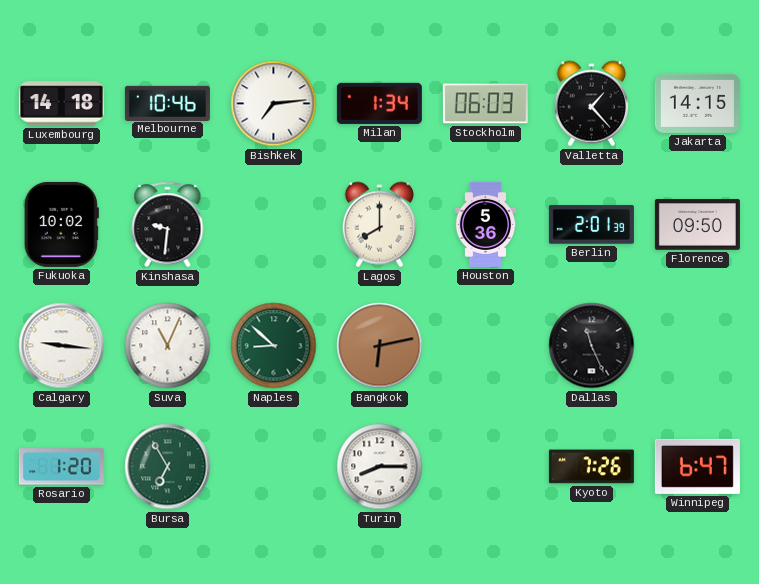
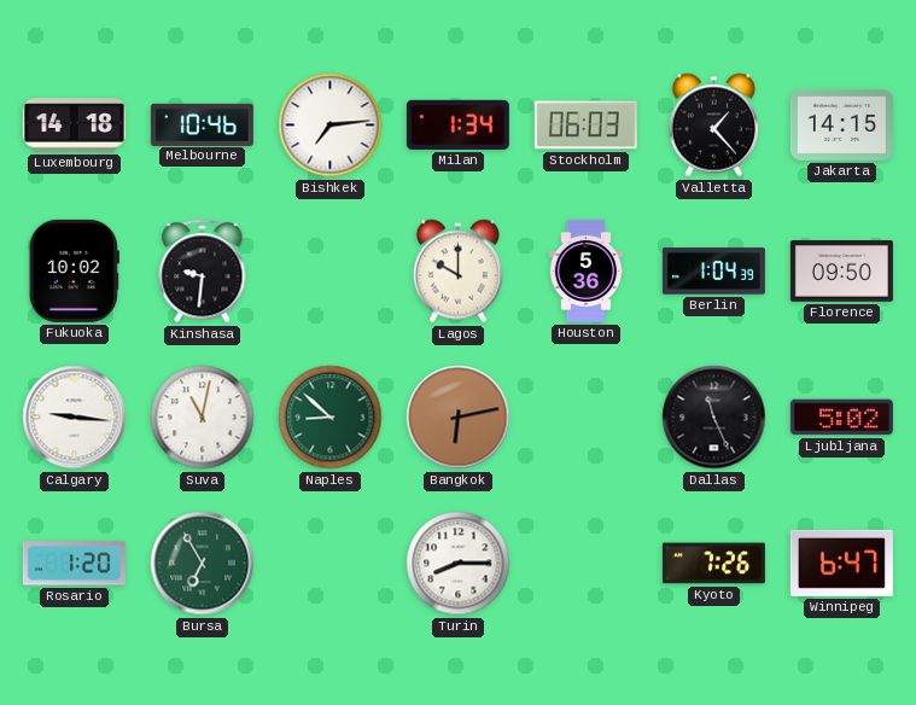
Lagos: 8:00 -> 10:00 (457, 272)
Berlin: 2:01 -> 1:04 (713, 272)
Suva: 11:04 -> 11:02 (203, 418)
Ljubljana: none -> 5:02 (841, 418)
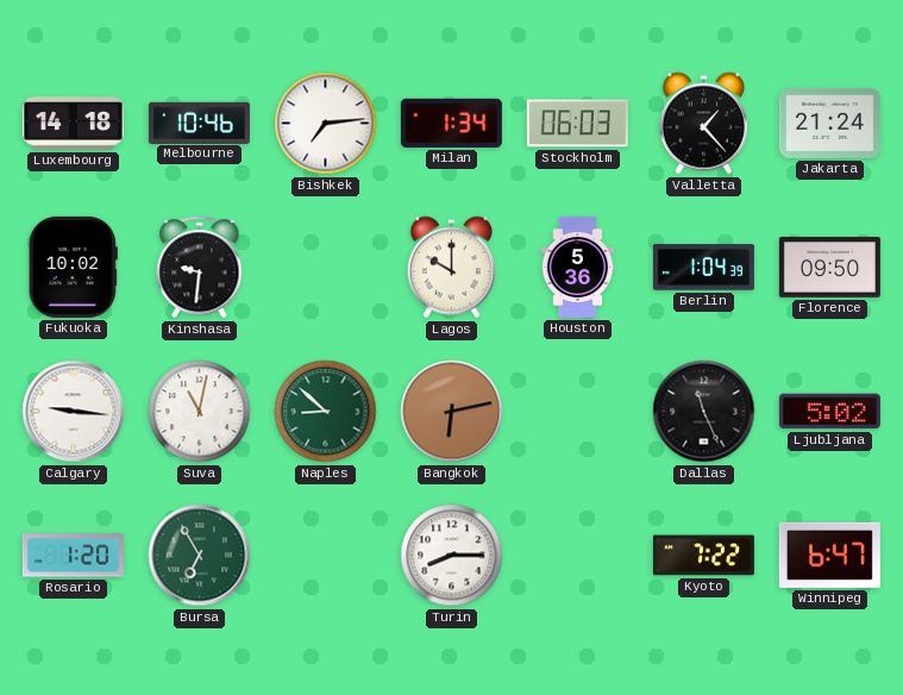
Jakarta: 14:15 -> 21:24 (829, 123)
Kyoto: 7:26 -> 7:22 (703, 556)
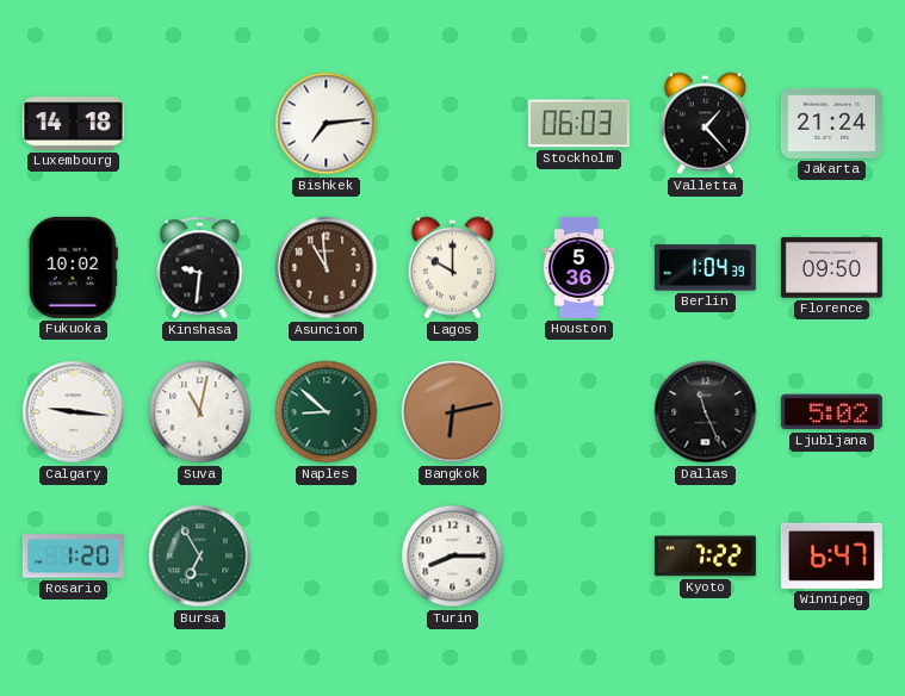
Melbourne: 10:46 -> none (199, 123)
Milan: 1:34 -> none (451, 123)
Asuncion: none -> 10:59 (327, 268)
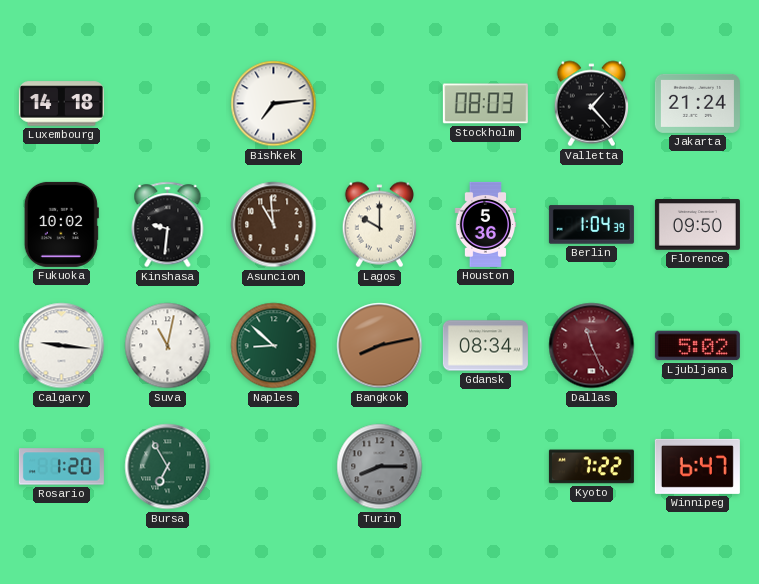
Stockholm: 06:03 -> 08:03 (485, 104)
Bangkok: 6:13 -> 8:13 (380, 346)
Gdansk: none -> 08:34 (485, 346)
Dallas dial: black -> burgundy (592, 346)
Turin dial: white -> grey (380, 467)
